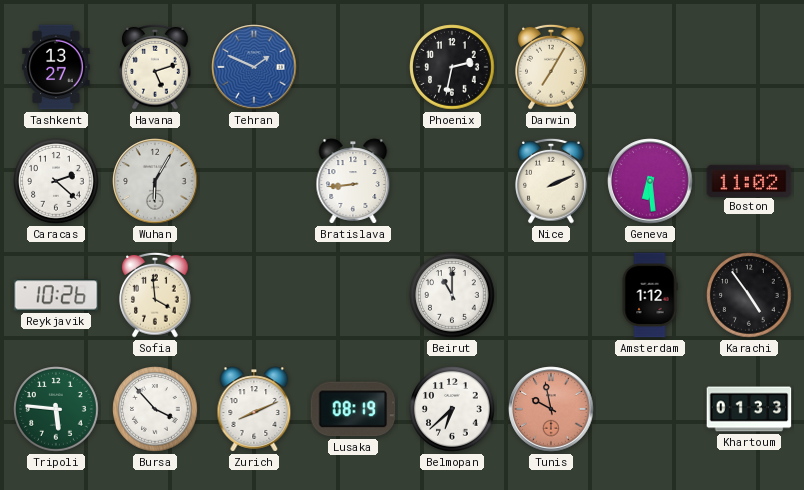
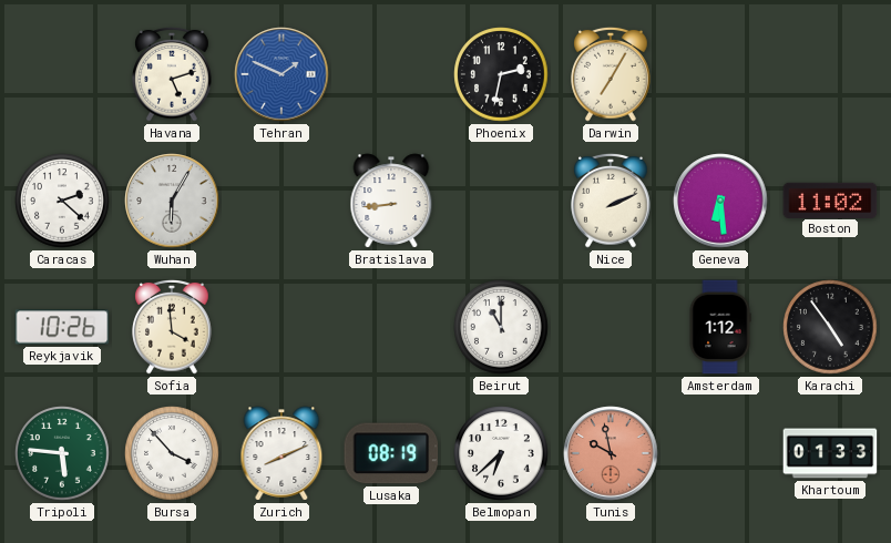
Tashkent: 13:27 -> none (56, 67)
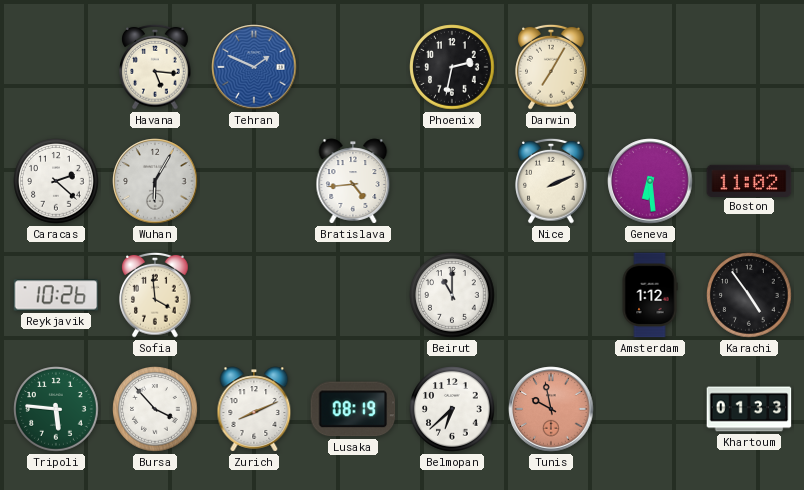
Havana: 5:12 -> 5:16 (155, 67)
Bratislava: 8:44 -> 4:44 (353, 181)
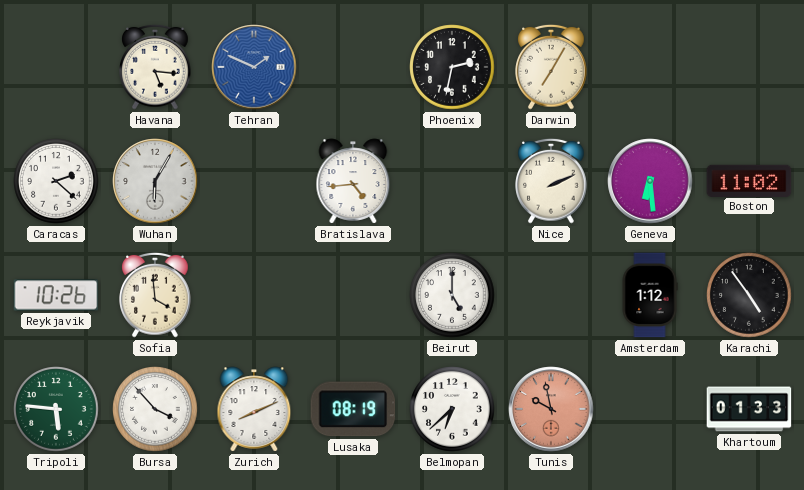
Beirut: 11:00 -> 5:00 (452, 295)
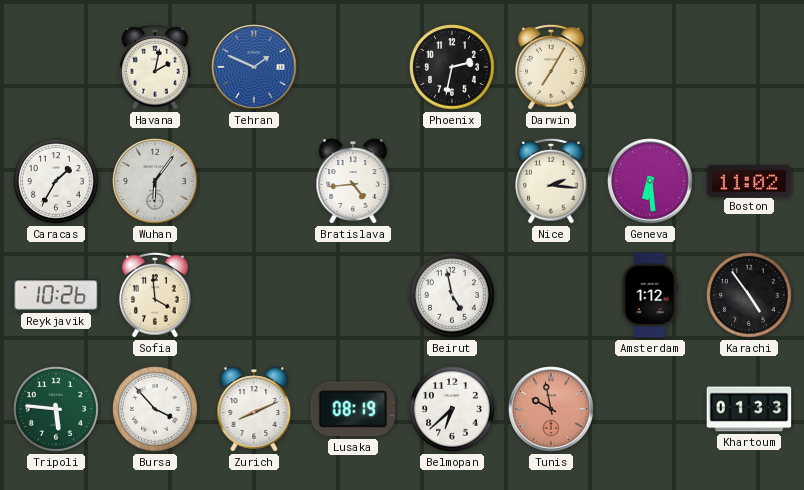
Havana: 5:16 -> 2:02 (155, 67)
Caracas: 2:22 -> 1:35 (56, 181)
Wuhan: 6:05 -> 6:06 (155, 181)
Nice: 2:11 -> 2:16 (551, 181)
Beirut: 5:00 -> 4:58 (452, 295)
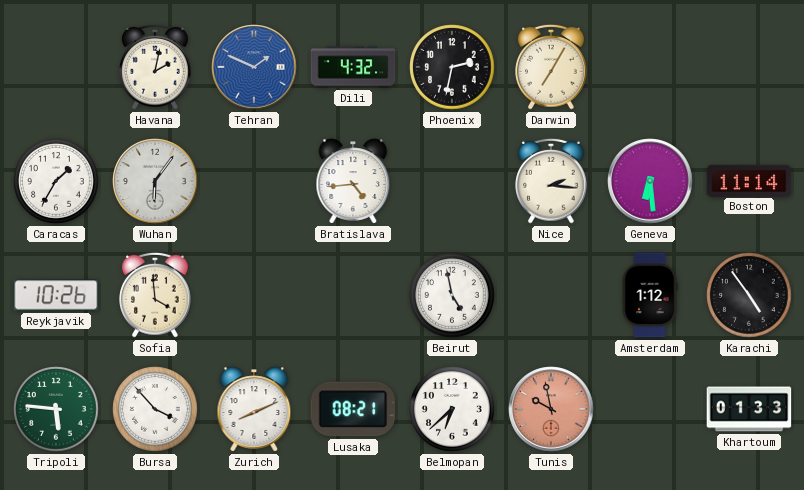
Dili: none -> 4:32 (353, 67)
Boston: 11:02 -> 11:14 (749, 180)
Lusaka: 08:19 -> 08:21 (353, 409)
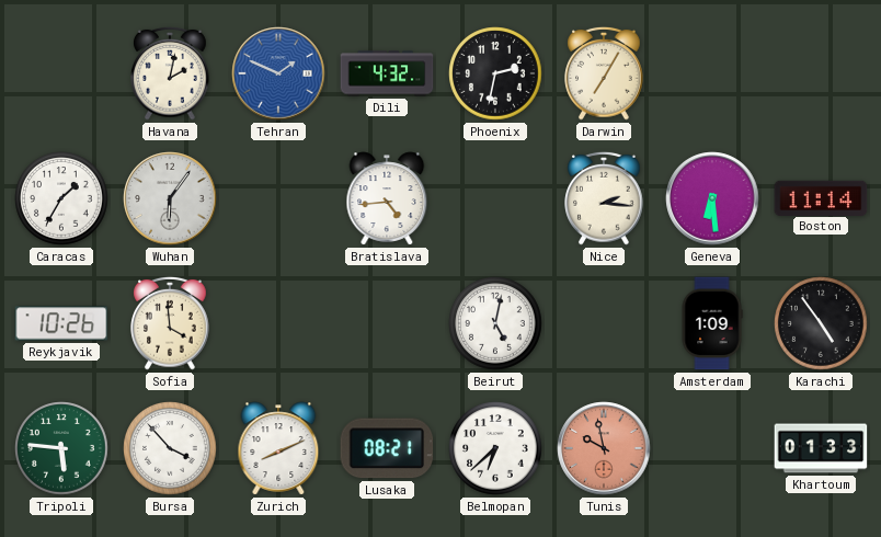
Beirut: 4:58 -> 5:02 (495, 323)
Amsterdam: 1:12 -> 1:09 (712, 323)
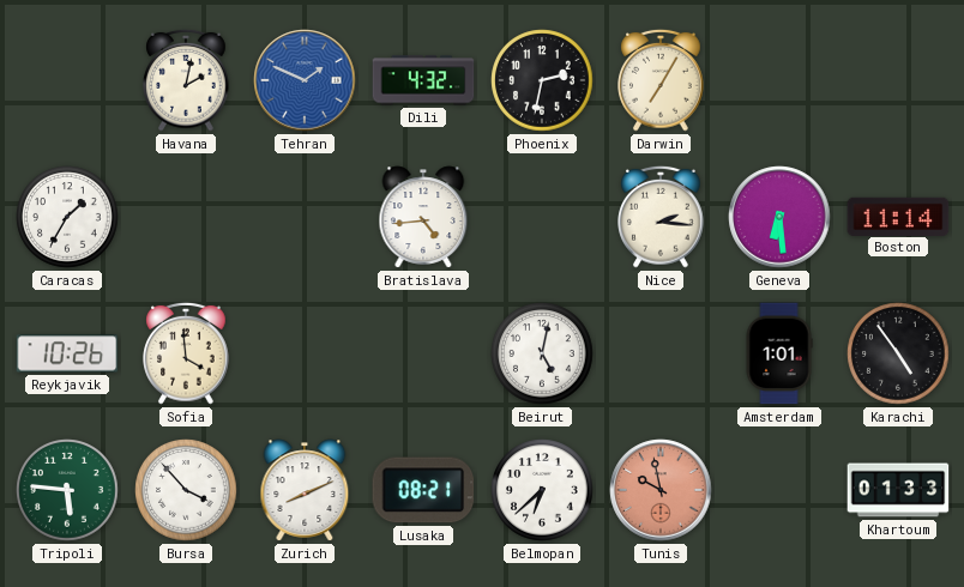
Wuhan: 6:06 -> none (170, 198)
Amsterdam: 1:09 -> 1:01 (779, 353)
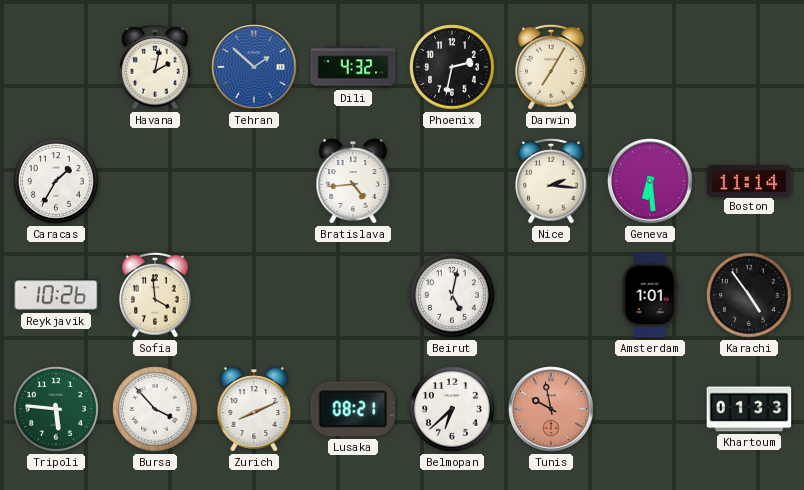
Tehran: 1:49 -> 1:52 (254, 67)
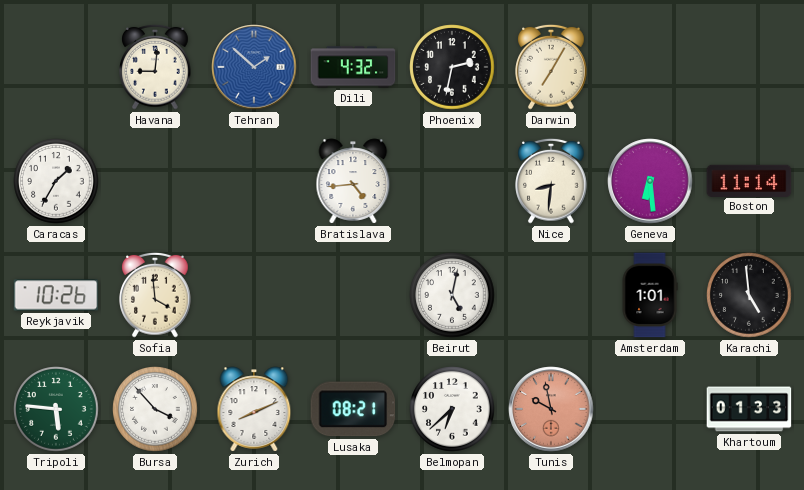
Havana: 2:02 -> 9:01 (155, 67)
Nice: 2:16 -> 8:31 (551, 181)
Karachi: 4:54 -> 4:59 (749, 295)
